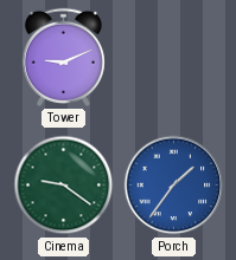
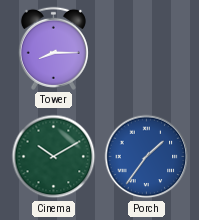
Tower: 9:11 -> 8:15 (53, 48)
Cinema: 9:21 -> 10:10 (54, 157)
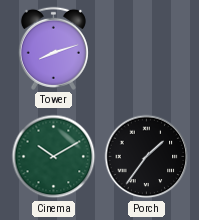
Tower: 8:15 -> 8:12 (53, 48)
Porch dial: blue -> black (147, 157)
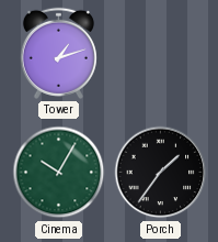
Tower: 8:12 -> 1:12 (58, 53)
Cinema: 10:10 -> 10:05 (59, 173)
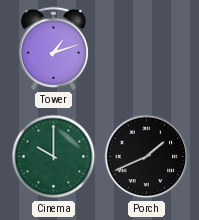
Cinema: 10:05 -> 10:00 (54, 157)
Porch: 1:36 -> 1:41 (147, 157)
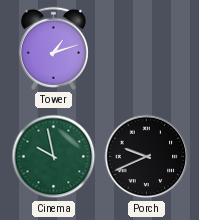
Cinema: 10:00 -> 9:58 (54, 157)
Porch: 1:41 -> 9:41 (147, 157)
